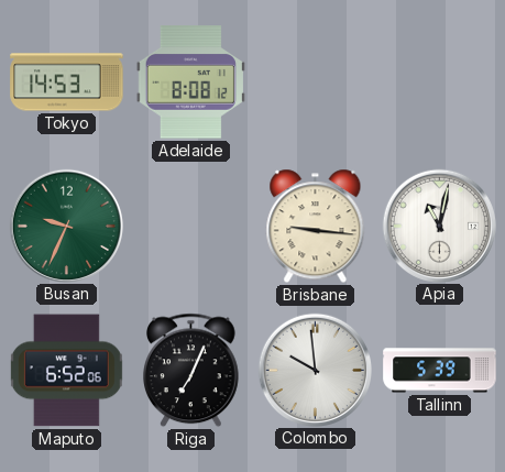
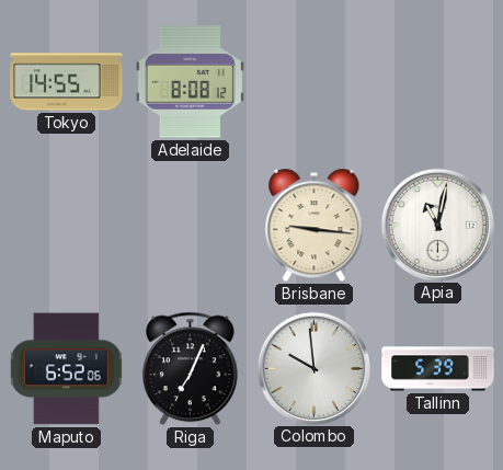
Tokyo: 14:53 -> 14:55 (67, 82)
Busan: 9:34 -> none (66, 226)
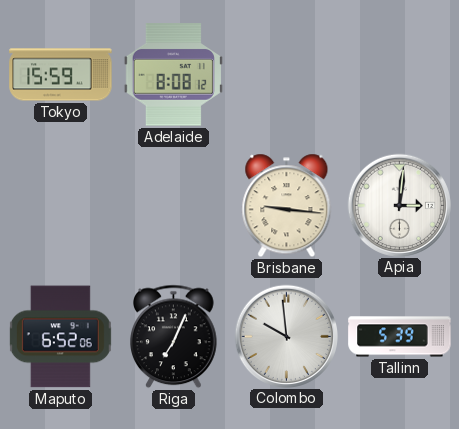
Tokyo: 14:55 -> 15:59 (61, 75)
Apia: 11:02 -> 3:01 (399, 205)
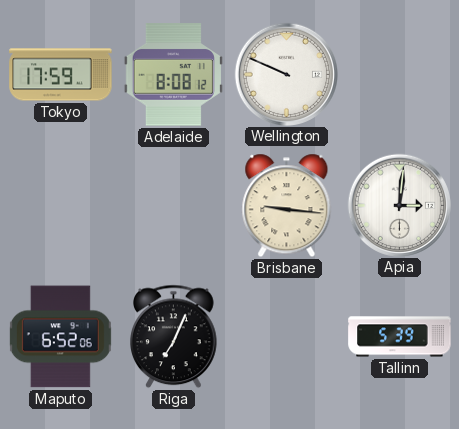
Tokyo: 15:59 -> 17:59 (61, 75)
Wellington: none -> 9:49 (286, 74)
Colombo: 9:59 -> none (286, 336)
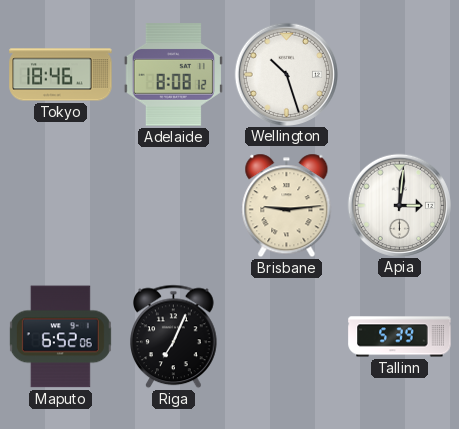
Tokyo: 17:59 -> 18:46 (61, 75)
Wellington: 9:49 -> 10:27 (286, 74)
Brisbane: 9:16 -> 9:14 (287, 206)
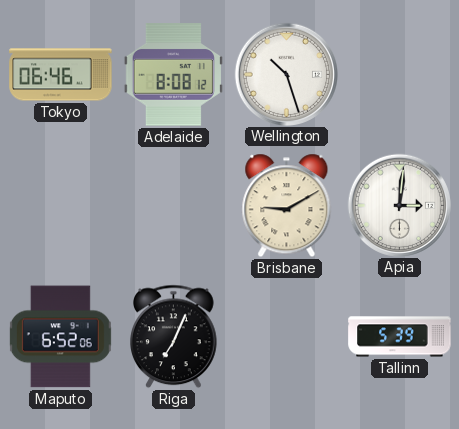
Tokyo: 18:46 -> 06:46 (61, 75)
Brisbane: 9:14 -> 9:10 (287, 206)
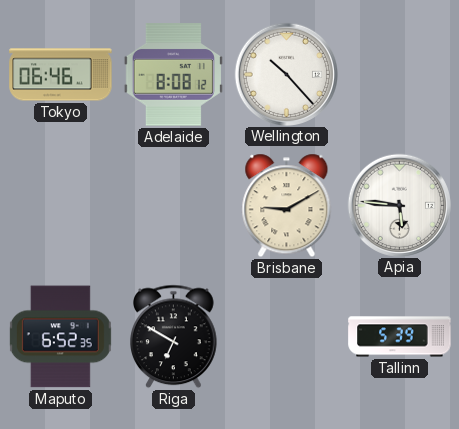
Wellington: 10:27 -> 10:23 (286, 74)
Apia: 3:01 -> 5:46 (399, 205)
Maputo: 6:52:06 -> 6:52:35 (60, 337)
Riga: 7:04 -> 6:50 (174, 337)
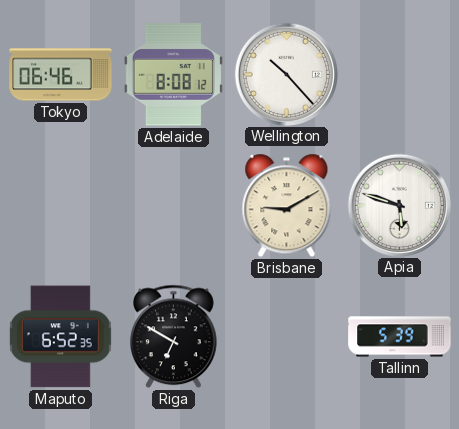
Apia: 5:46 -> 5:48 (399, 205)
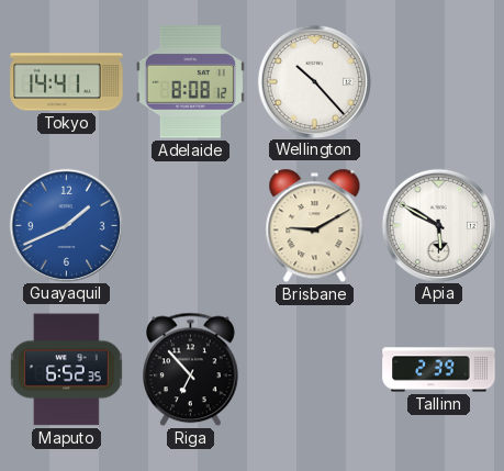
Tokyo: 06:46 -> 14:41 (67, 82)
Guayaquil: none -> 1:41 (66, 225)
Apia: 5:48 -> 5:50 (438, 225)
Riga: 6:50 -> 6:53 (191, 370)
Tallinn: 5:39 -> 2:39 (439, 370)
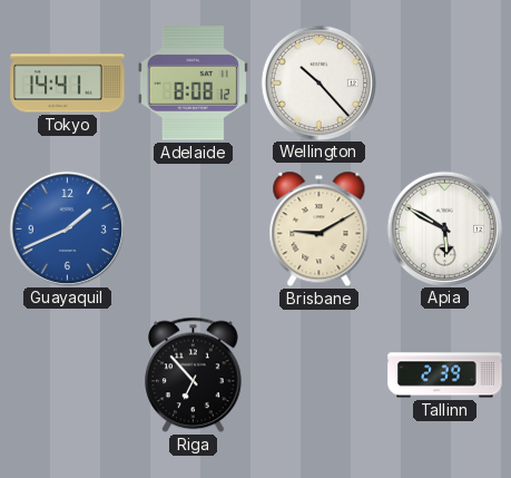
Maputo: 6:52 -> none (66, 370)
